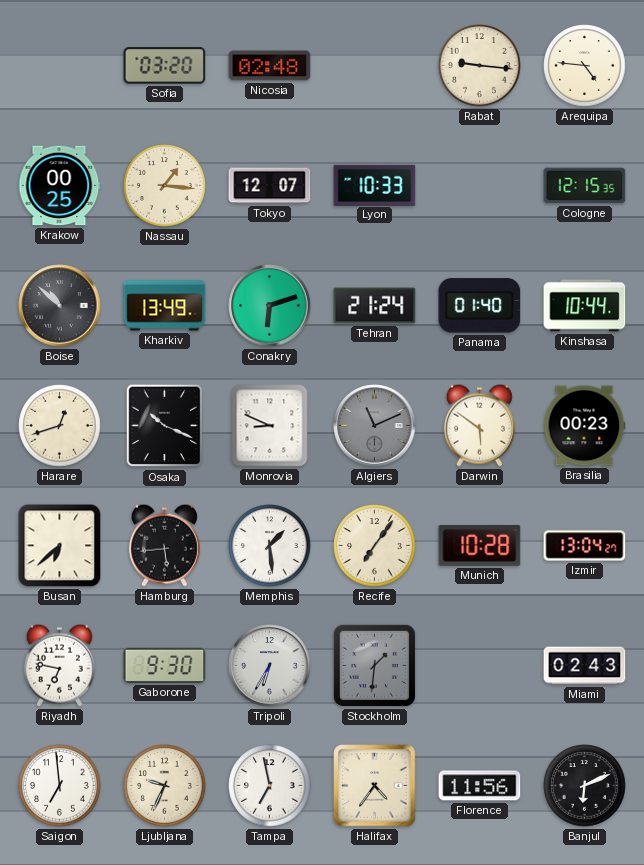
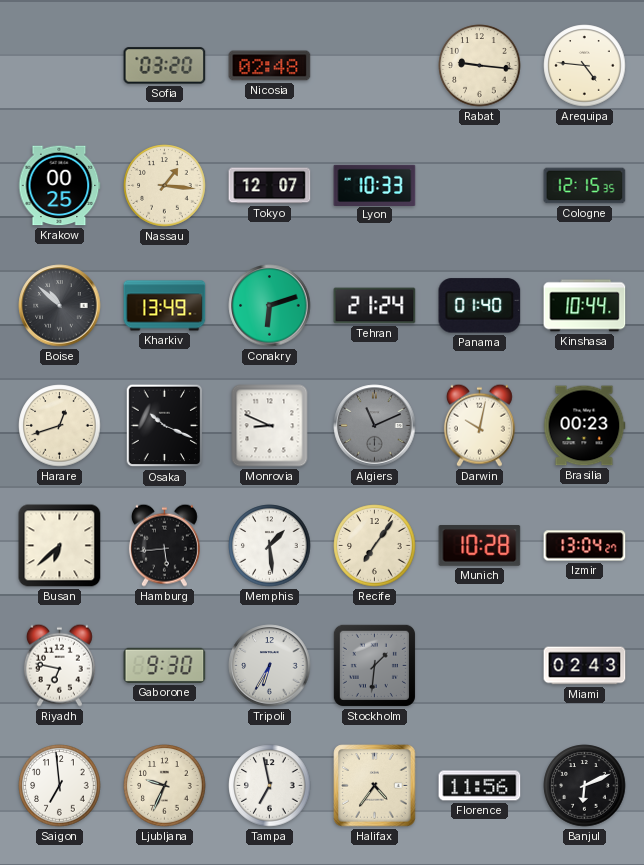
Darwin: 5:51 -> 10:02 (479, 425)
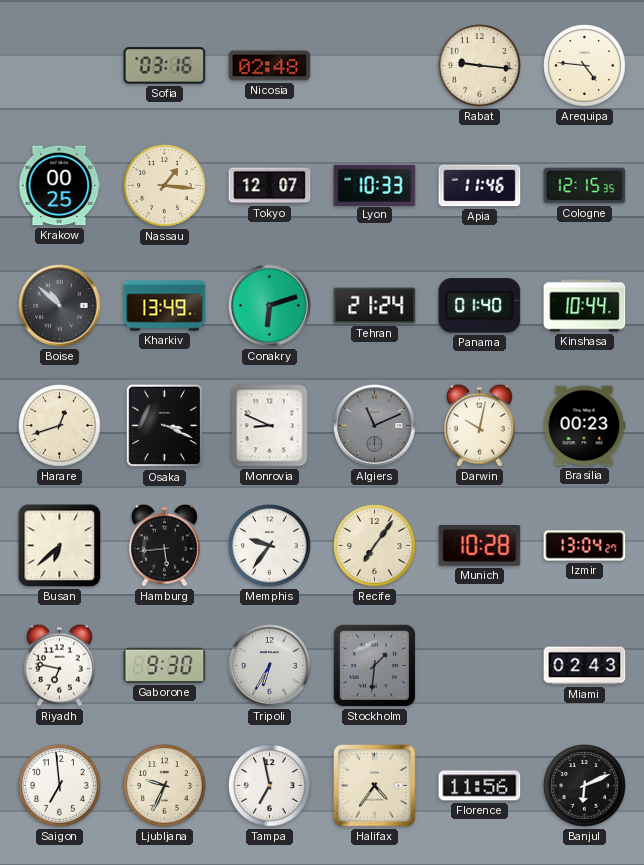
Sofia: 03:20 -> 03:16 (165, 66)
Apia: none -> 11:46 (480, 186)
Osaka: 10:19 -> 3:19 (165, 426)
Memphis: 1:29 -> 9:36 (270, 546)
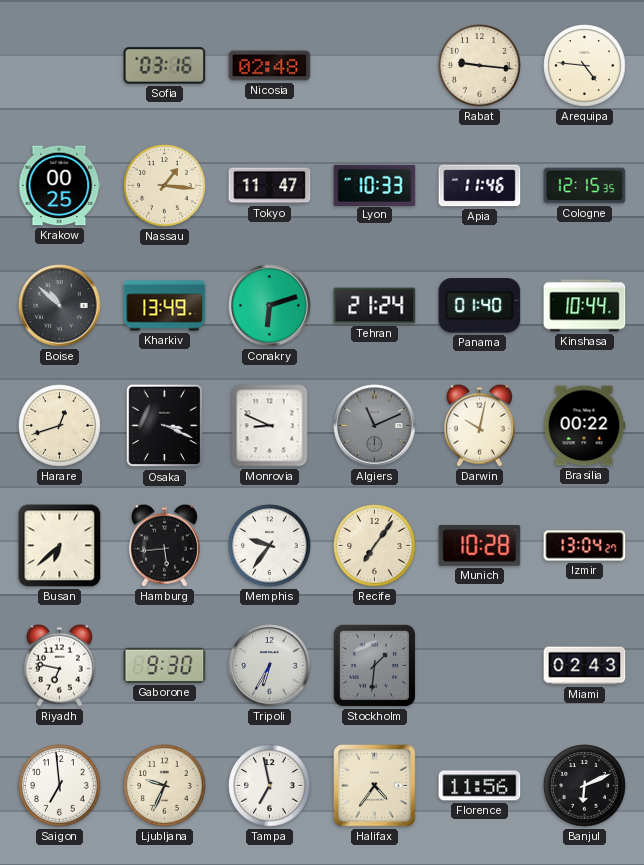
Tokyo: 12:07 -> 11:47 (270, 186)
Brasilia: 00:23 -> 00:22 (584, 426)
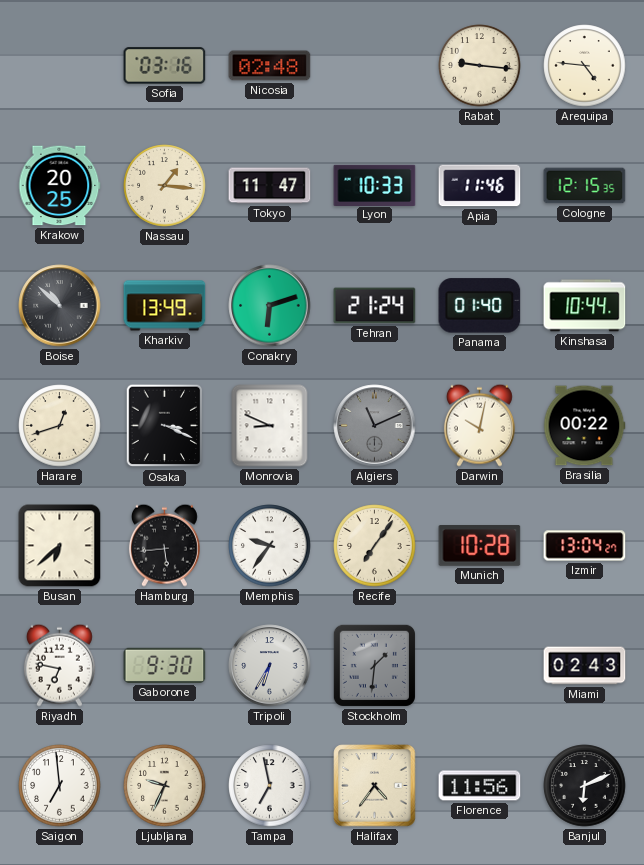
Krakow: 00:25 -> 20:25 (60, 186)
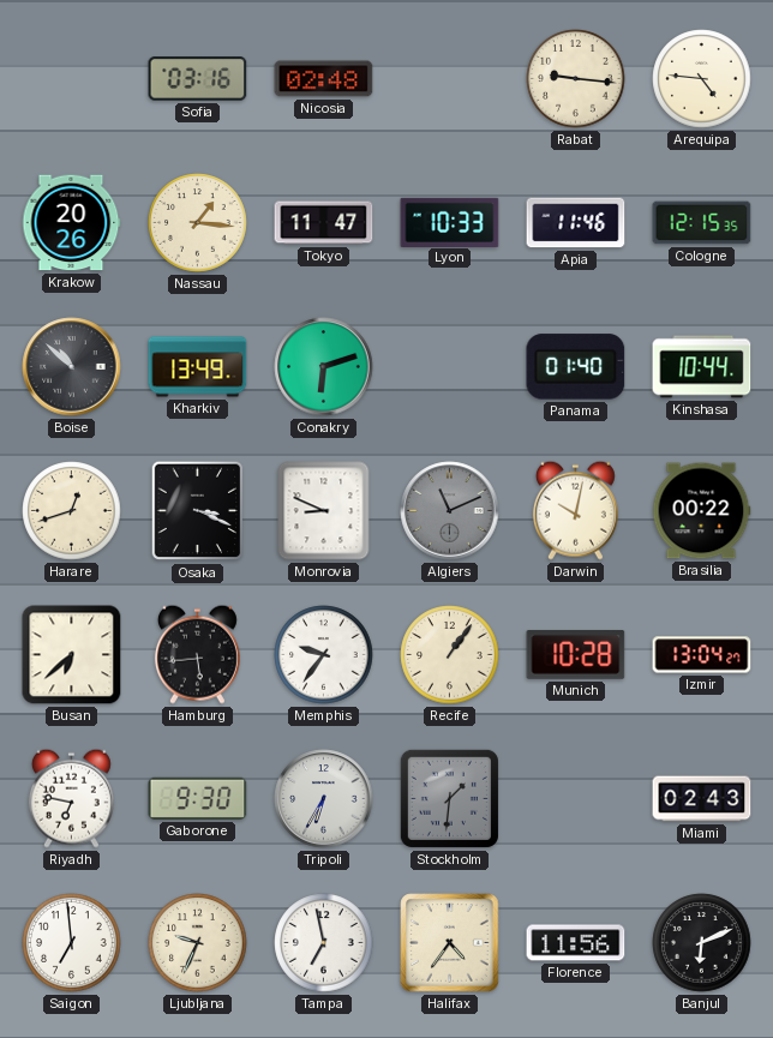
Krakow: 20:25 -> 20:26 (72, 223)
Tehran: 21:24 -> none (375, 306)
Recife: 7:06 -> 1:06 (450, 655)
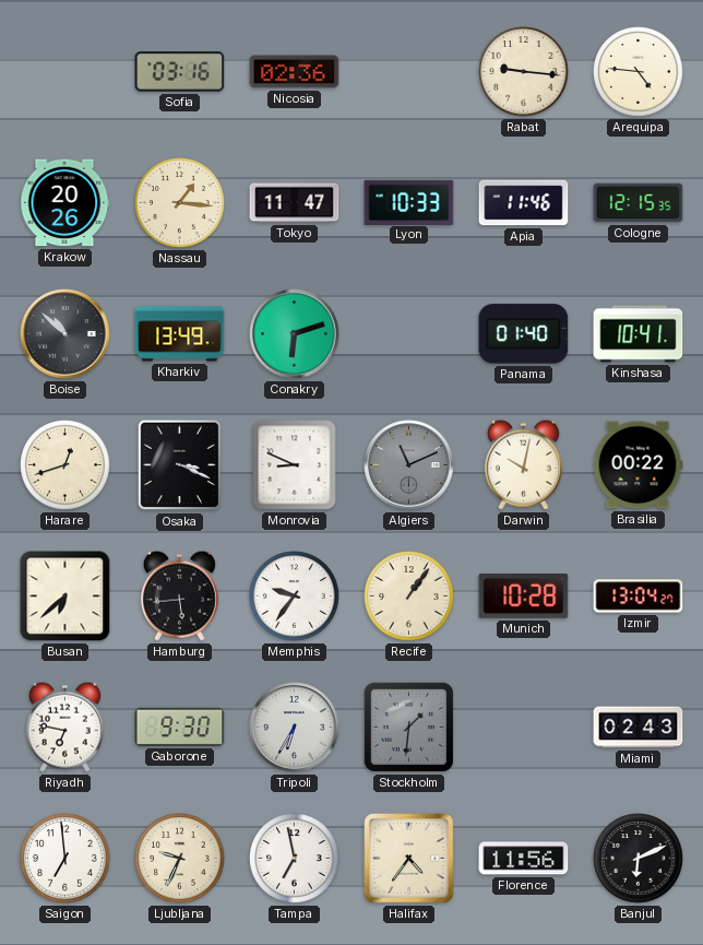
Nicosia: 02:48 -> 02:36 (295, 72)
Kinshasa: 10:44 -> 10:41 (639, 334)
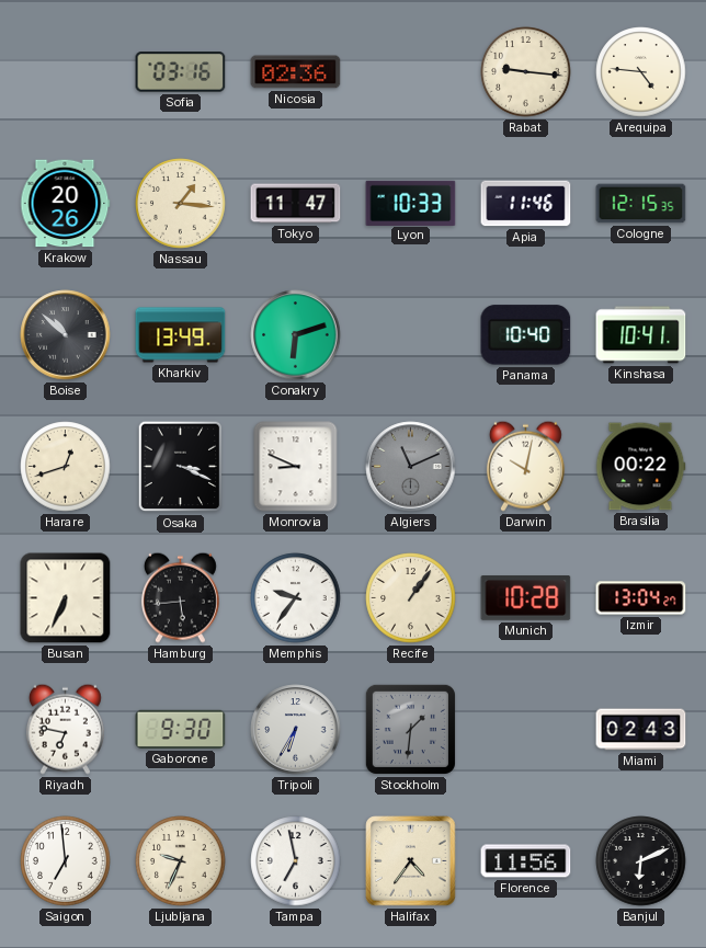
Panama: 01:40 -> 10:40 (526, 335)
Busan: 6:38 -> 6:34 (66, 598)
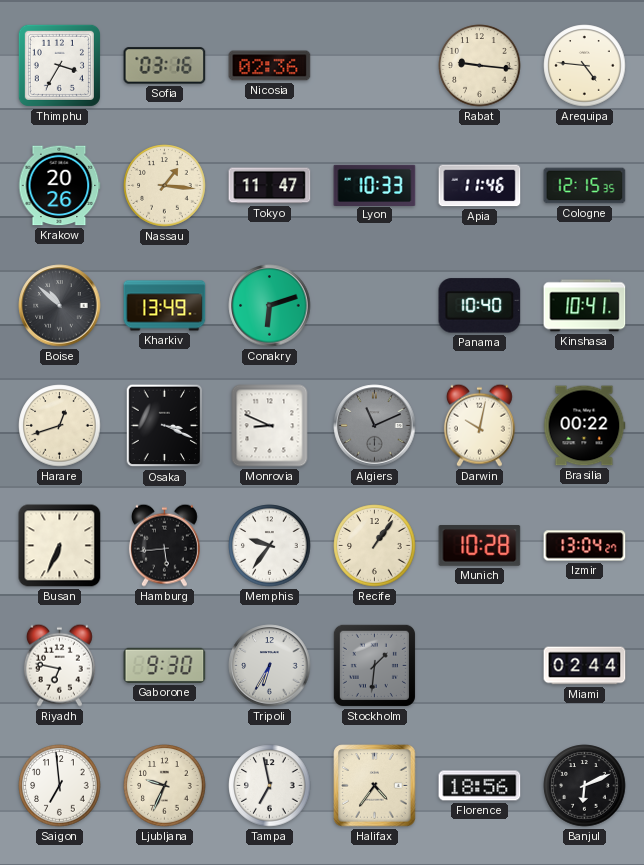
Thimphu: none -> 3:35 (59, 65)
Miami: 02:43 -> 02:44 (585, 666)
Florence: 11:56 -> 18:56 (480, 786)
